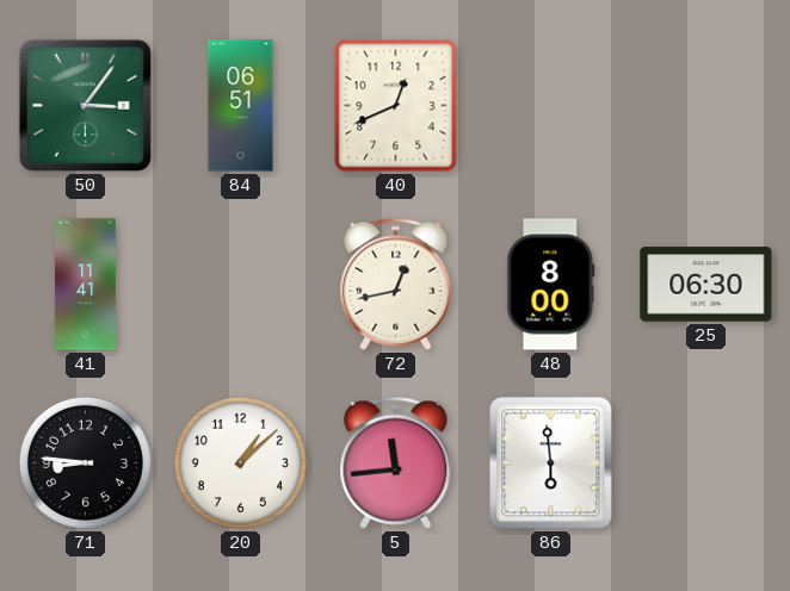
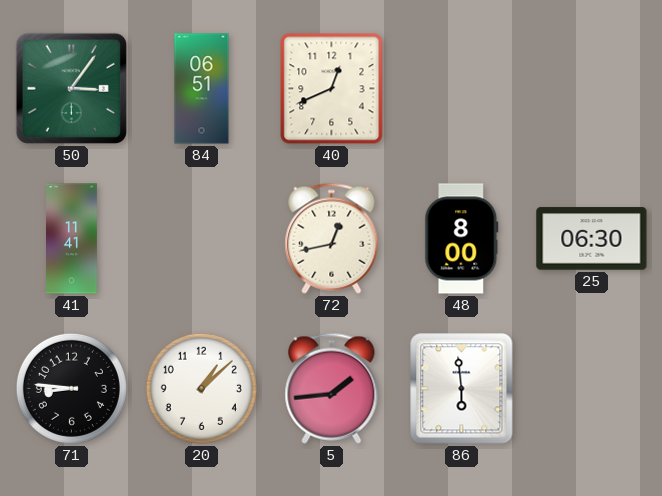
5: 11:44 -> 1:44 (332, 388)
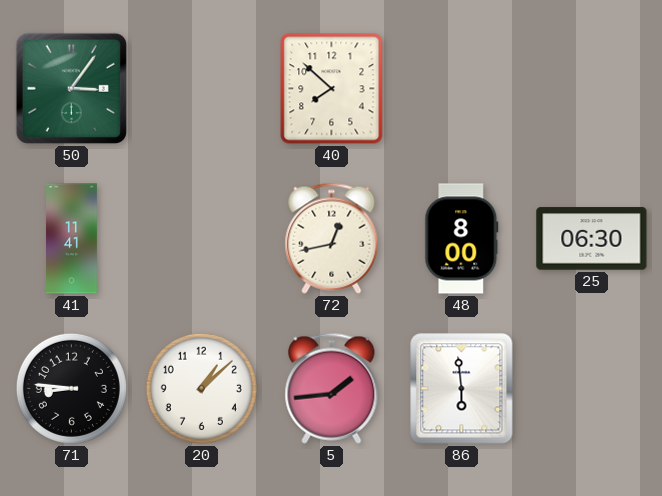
84: 06:51 -> none (202, 89)
40: 12:41 -> 7:52 (332, 89)
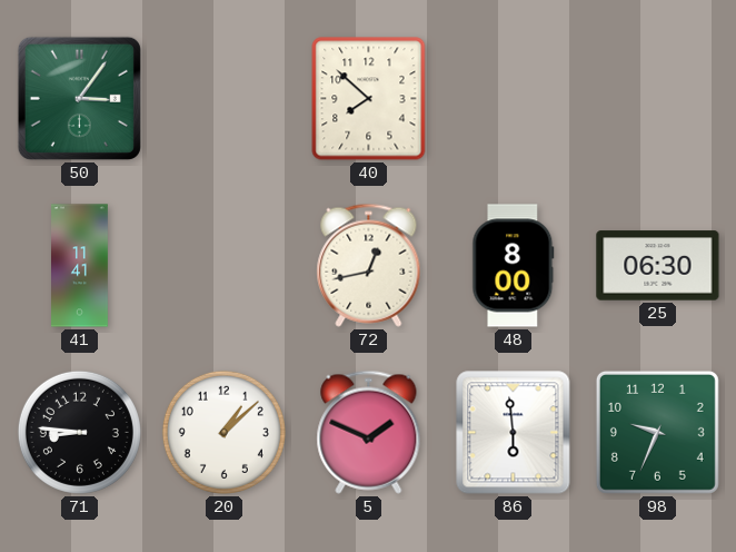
5: 1:44 -> 1:49 (369, 432)
98: none -> 9:34 (657, 432)
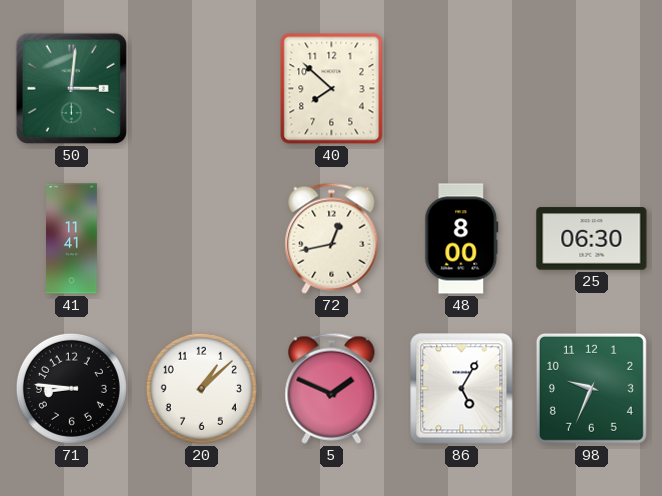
50: 3:06 -> 3:01 (71, 88)
86: 5:59 -> 5:05 (462, 389)
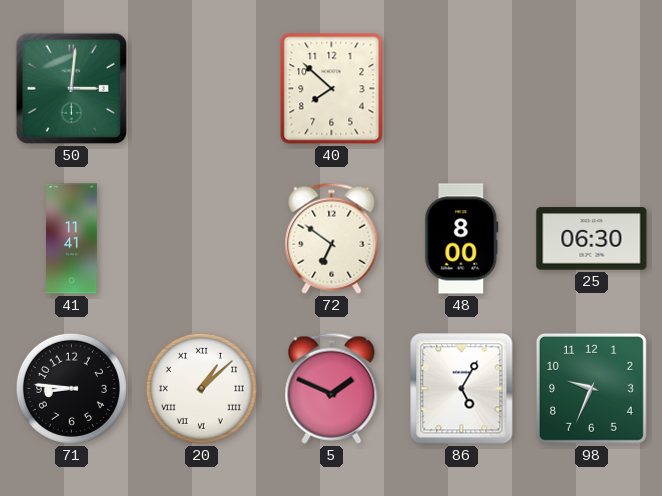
72: 12:43 -> 6:51 (332, 238)
20 numerals: Arabic -> Roman (201, 388)
